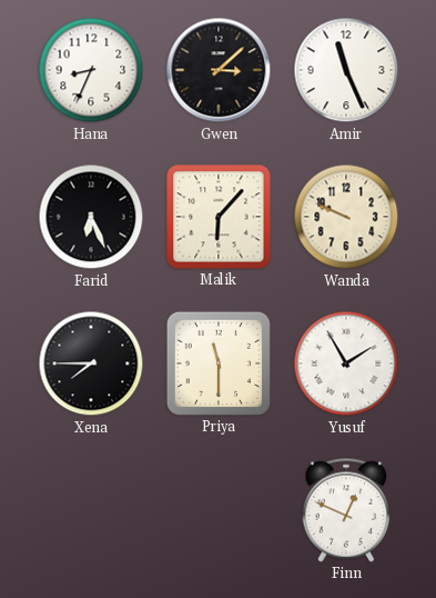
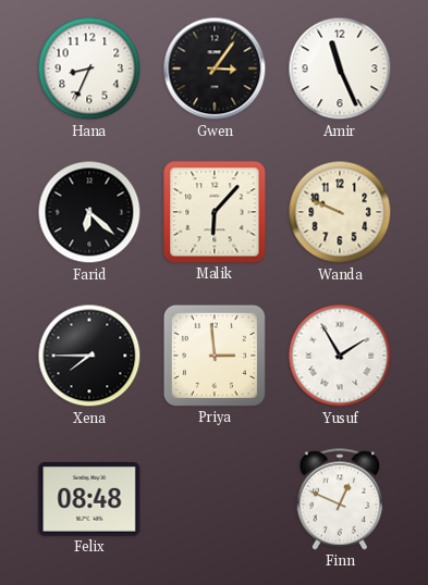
Gwen: 3:08 -> 3:06 (215, 69)
Farid: 6:26 -> 6:22 (89, 212)
Priya: 11:30 -> 2:59 (215, 356)
Felix: none -> 08:48 (89, 500)
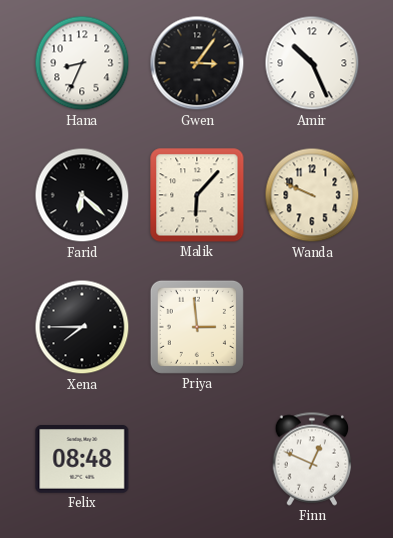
Amir: 11:26 -> 10:26 (312, 63)
Yusuf: 1:55 -> none (340, 356)
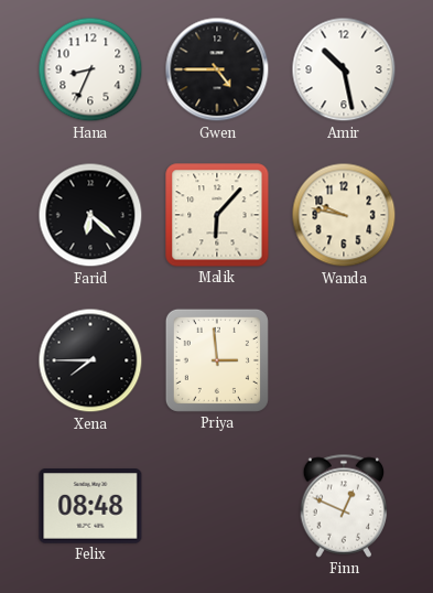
Gwen: 3:06 -> 4:45 (217, 69)
Amir: 10:26 -> 10:28 (344, 69)
Wanda: 9:49 -> 9:47 (344, 215)
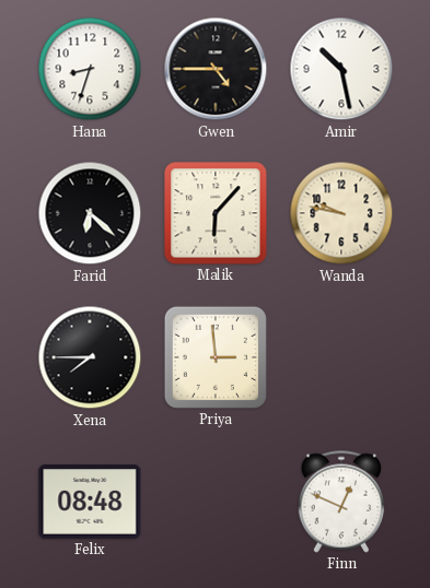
Hana: 8:34 -> 8:33 (90, 69)
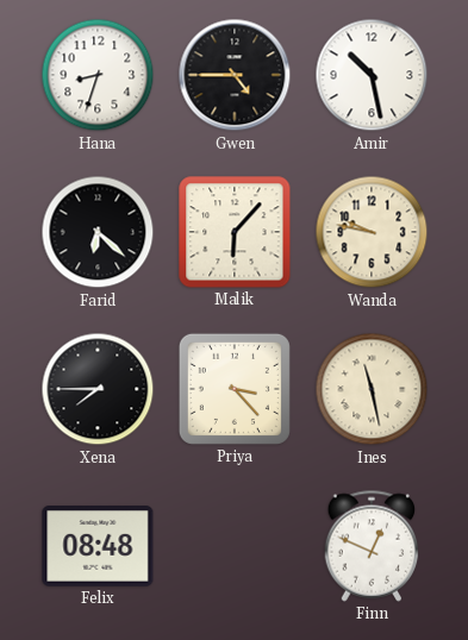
Priya: 2:59 -> 3:23 (235, 389)
Ines: none -> 11:28 (372, 389)
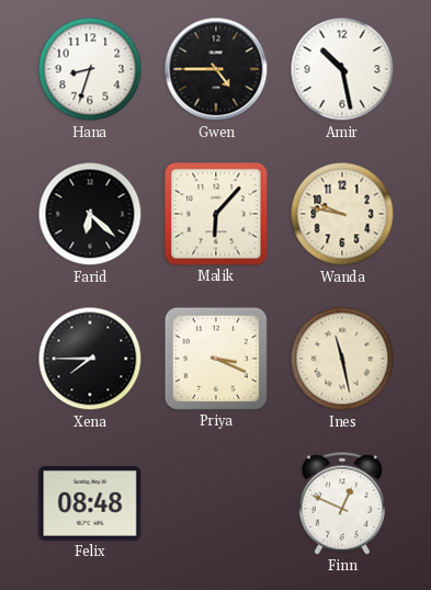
Priya: 3:23 -> 3:19 (216, 359)
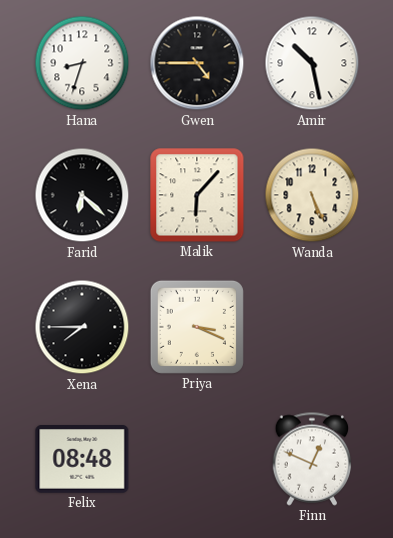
Wanda: 9:47 -> 5:26 (312, 195)
Ines: 11:28 -> none (342, 359)
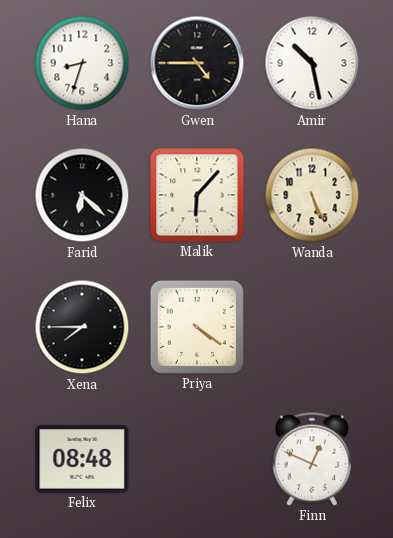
Priya: 3:19 -> 4:21 (197, 327)
